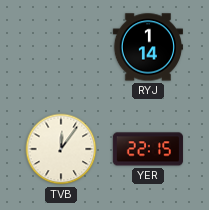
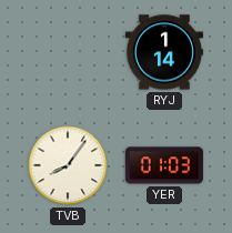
TVB: 12:06 -> 8:06 (68, 165)
YER: 22:15 -> 01:03 (164, 165)
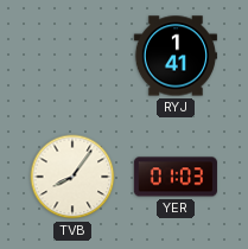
RYJ: 1:14 -> 1:41 (176, 56)
